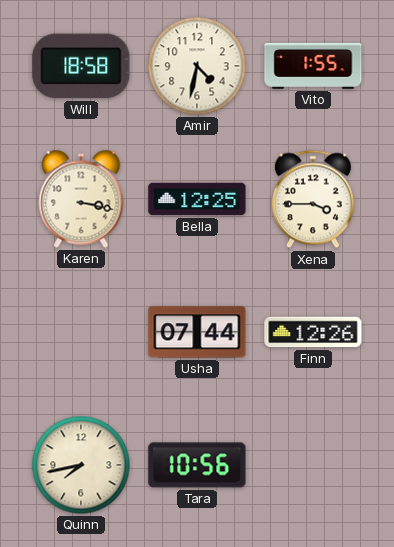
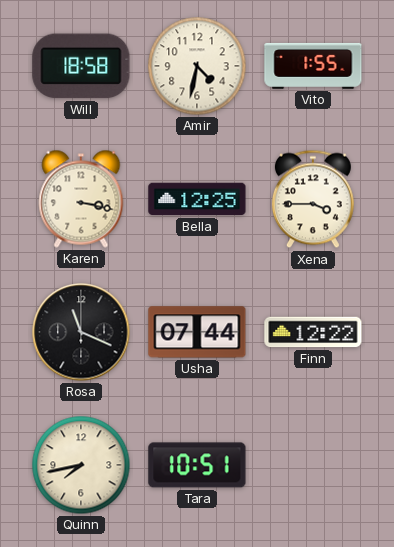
Rosa: none -> 11:19 (81, 332)
Finn: 12:26 -> 12:22 (313, 332)
Tara: 10:56 -> 10:51 (197, 465)
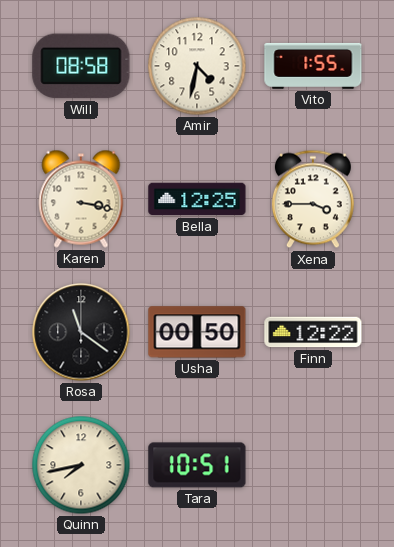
Will: 18:58 -> 08:58 (81, 66)
Rosa: 11:19 -> 11:21 (81, 332)
Usha: 07:44 -> 00:50 (197, 332)
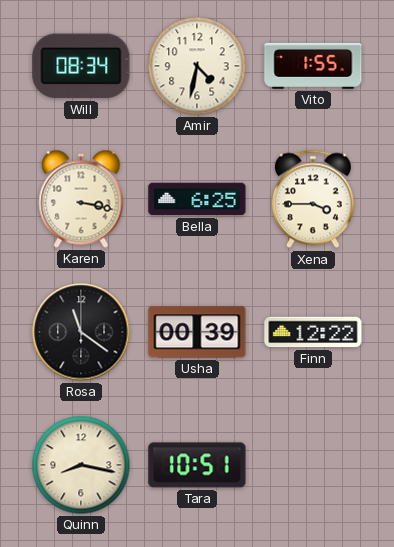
Will: 08:58 -> 08:34 (81, 66)
Bella: 12:25 -> 6:25 (197, 199)
Usha: 00:50 -> 00:39 (197, 332)
Quinn: 7:43 -> 8:17 (81, 465)
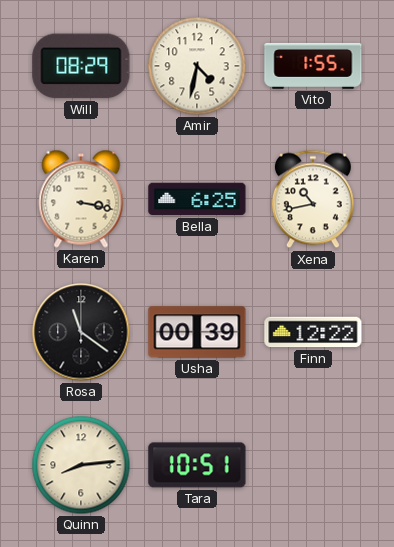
Will: 08:34 -> 08:29 (81, 66)
Xena: 3:45 -> 10:43 (313, 199)
Quinn: 8:17 -> 8:14 (81, 465)
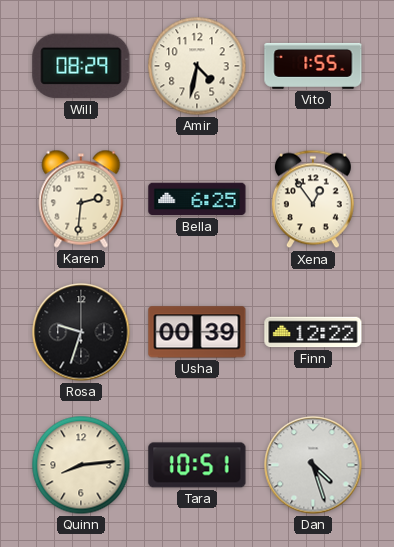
Karen: 3:17 -> 2:31 (81, 199)
Xena: 10:43 -> 12:54 (313, 199)
Rosa: 11:21 -> 9:33 (81, 332)
Dan: none -> 4:27 (313, 465)
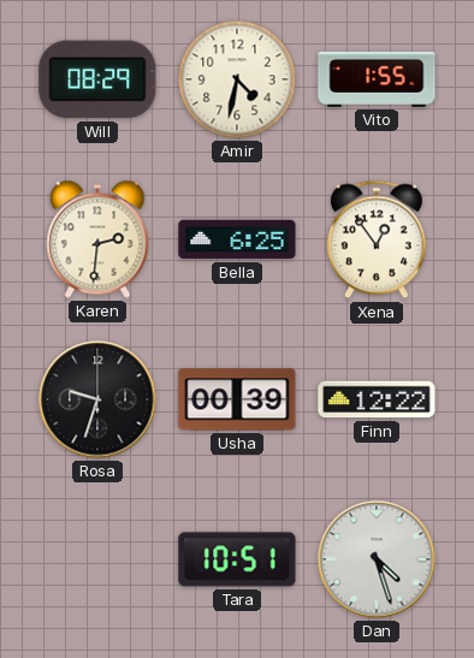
Quinn: 8:14 -> none (81, 465)
